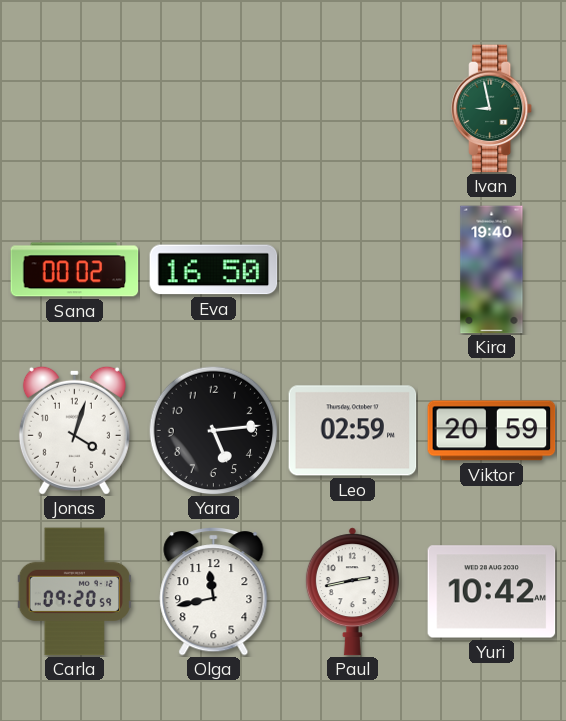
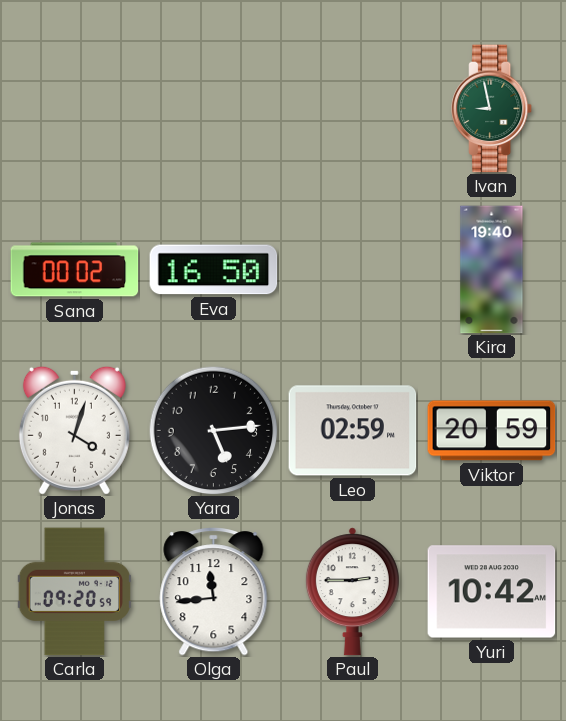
Olga: 11:43 -> 11:44 (214, 592)
Paul: 2:43 -> 2:45 (352, 592)
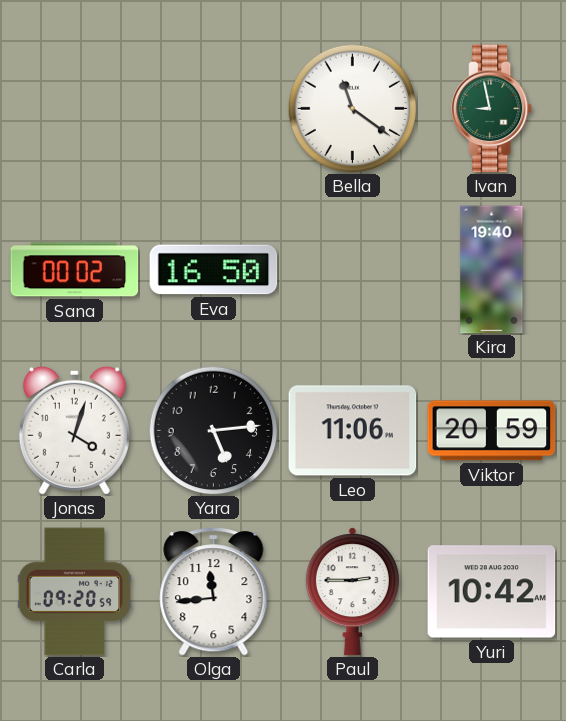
Bella: none -> 11:21 (352, 108)
Leo: 02:59 -> 11:06 (353, 431)
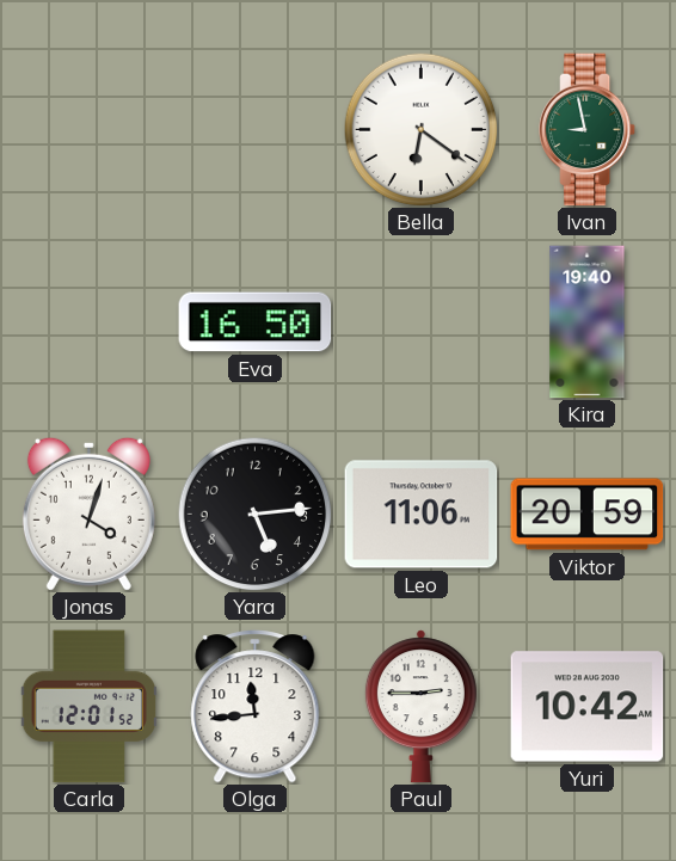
Bella: 11:21 -> 6:21 (420, 129)
Sana: 00:02 -> none (75, 270)
Carla: 09:20 -> 12:01 (90, 707)
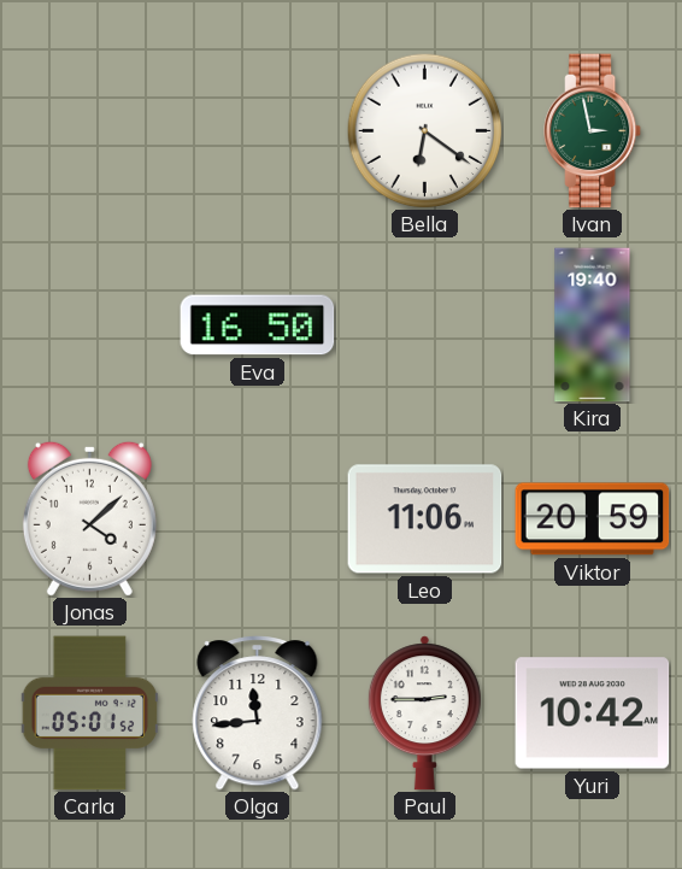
Ivan: 8:58 -> 2:58 (593, 131)
Jonas: 4:03 -> 4:08 (89, 518)
Yara: 5:14 -> none (254, 513)
Carla: 12:01 -> 05:01 (90, 714)
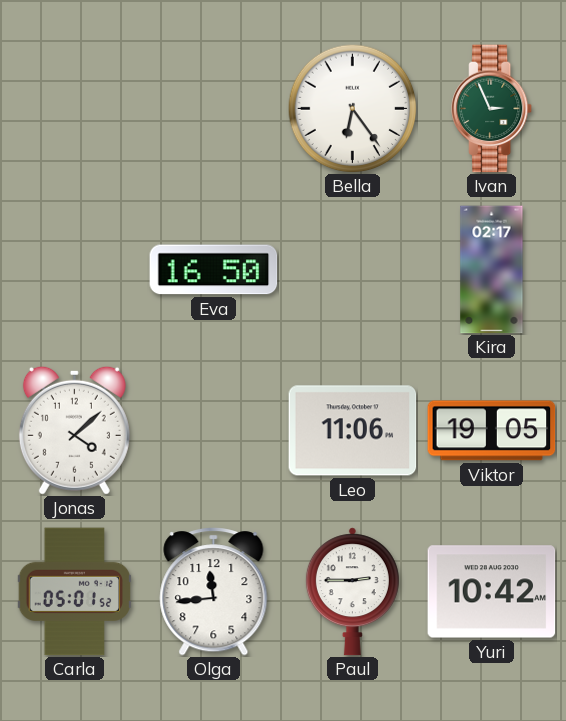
Bella: 6:21 -> 6:24 (352, 108)
Ivan: 2:58 -> 2:56 (492, 109)
Kira: 19:40 -> 02:17 (492, 270)
Viktor: 20:59 -> 19:05 (492, 431)
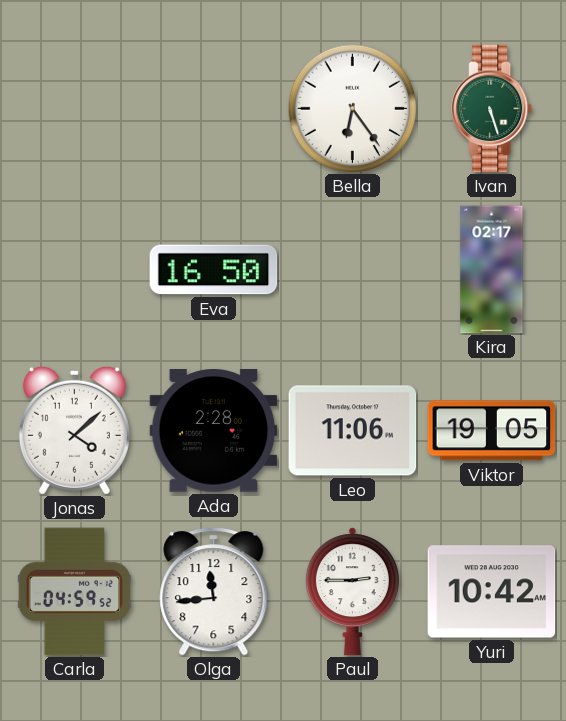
Ivan: 2:56 -> 5:27 (492, 109)
Ada: none -> 2:28 (214, 431)
Carla: 05:01 -> 04:59 (75, 592)
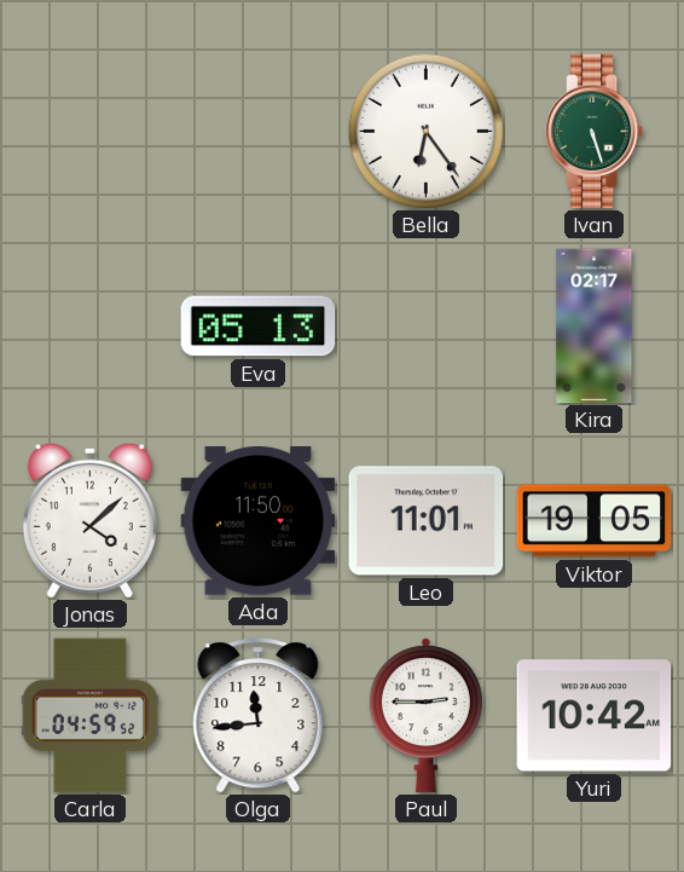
Eva: 16:50 -> 05:13 (259, 327)
Ada: 2:28 -> 11:50 (259, 521)
Leo: 11:06 -> 11:01 (427, 521)
